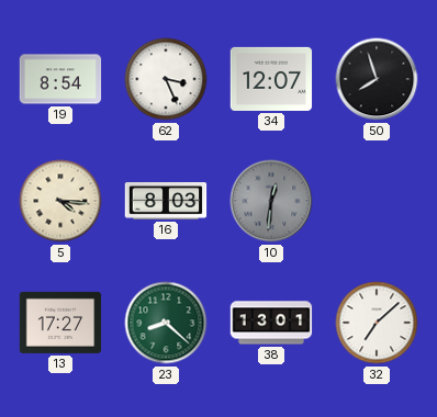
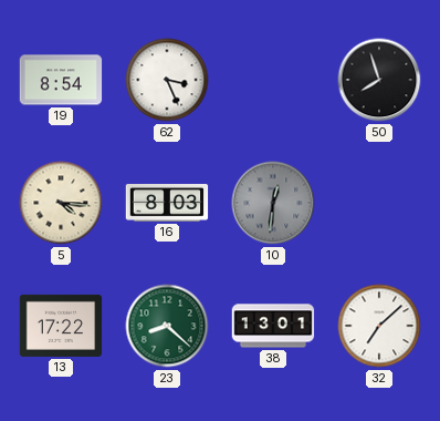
34: 12:07 -> none (271, 79)
13: 17:27 -> 17:22 (61, 326)
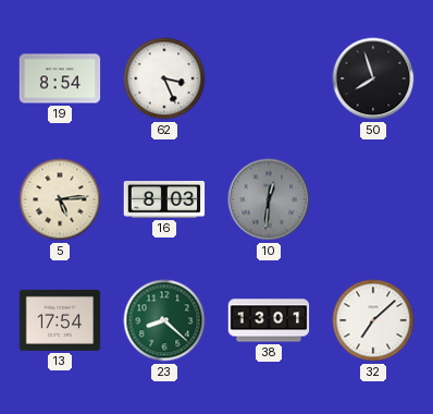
5: 4:16 -> 5:14 (60, 199)
13: 17:22 -> 17:54 (60, 320)
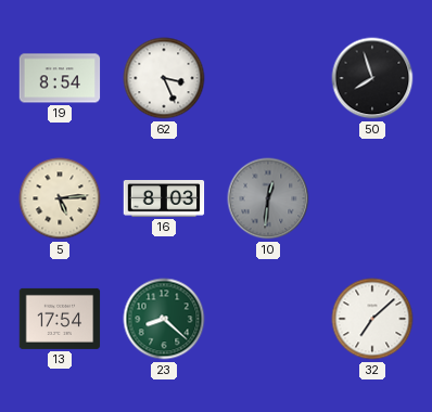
38: 13:01 -> none (269, 320)
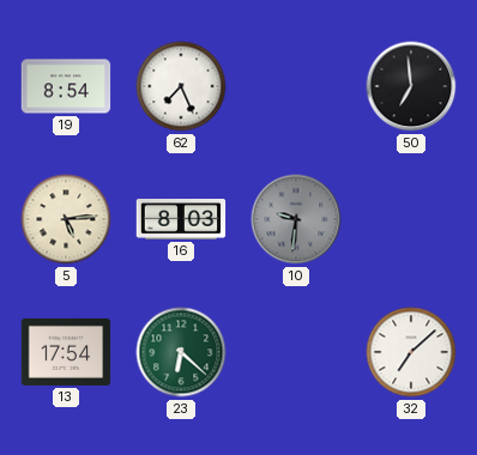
62: 3:26 -> 7:26 (181, 86)
50: 7:57 -> 6:59 (411, 86)
10: 12:31 -> 9:31 (296, 219)
23: 8:22 -> 6:22 (181, 352)
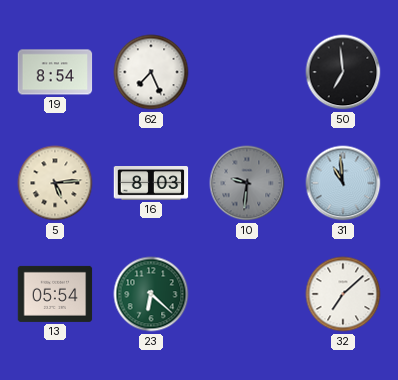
31: none -> 10:59 (343, 183)
13: 17:54 -> 05:54 (55, 294)
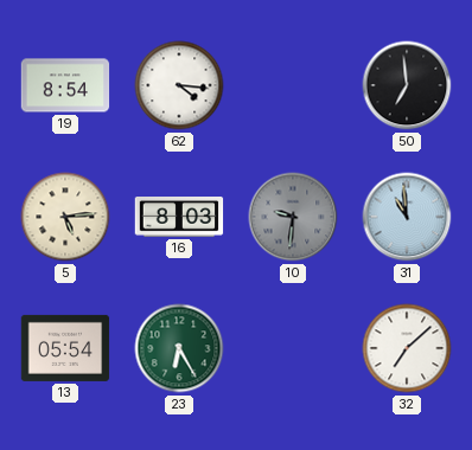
62: 7:26 -> 4:16 (179, 85)
23: 6:22 -> 6:25 (179, 348)
